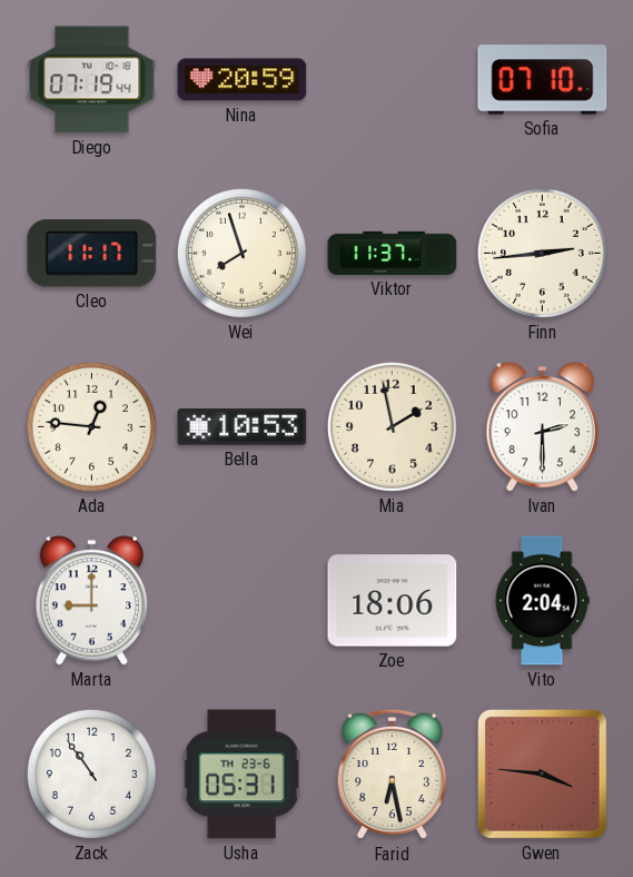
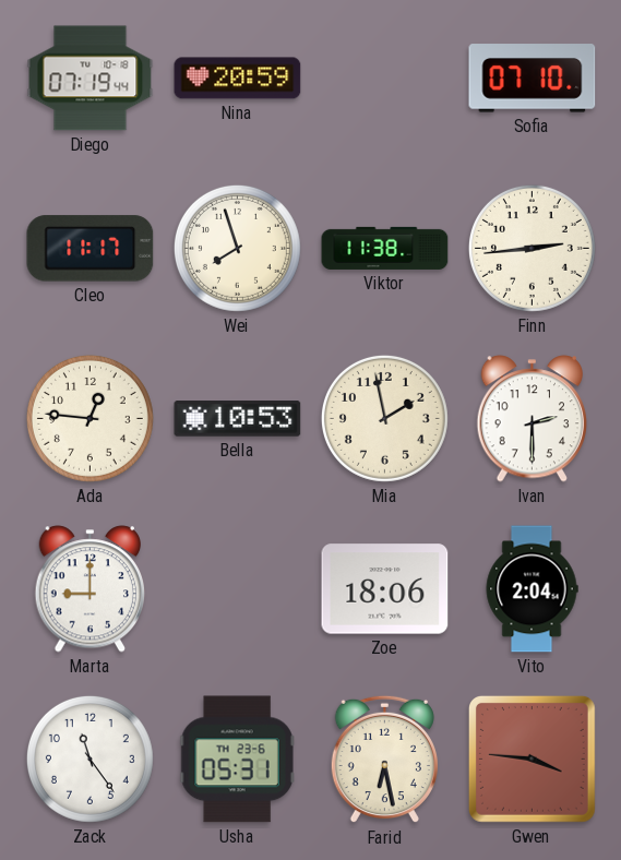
Viktor: 11:37 -> 11:38 (385, 248)
Zack: 10:54 -> 11:24 (89, 759)
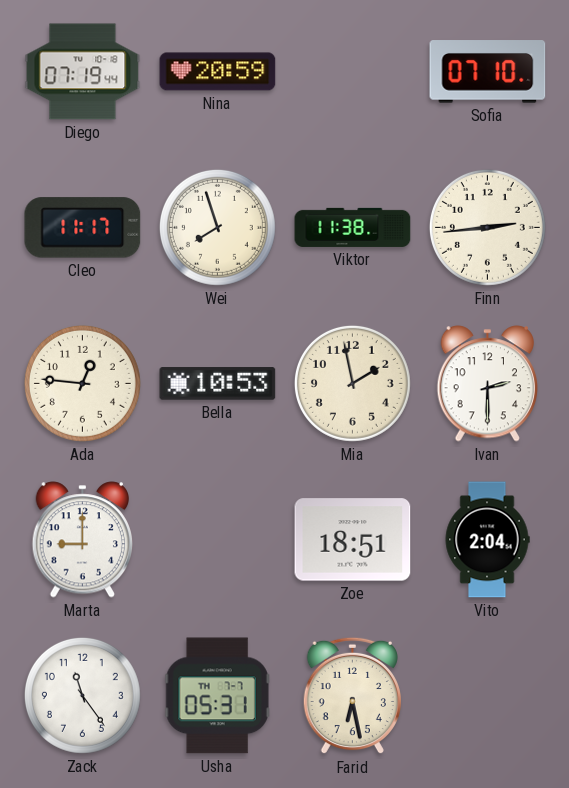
Zoe: 18:06 -> 18:51 (353, 540)
Usha date: TH 23-6 -> TH 7-7 (217, 696)
Gwen: 3:46 -> none (532, 759)
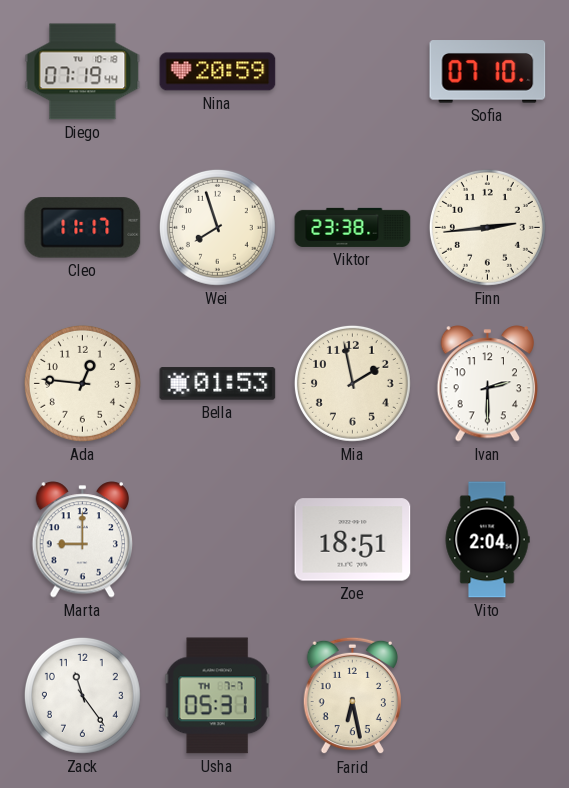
Viktor: 11:38 -> 23:38 (353, 227)
Bella: 10:53 -> 01:53 (218, 384)
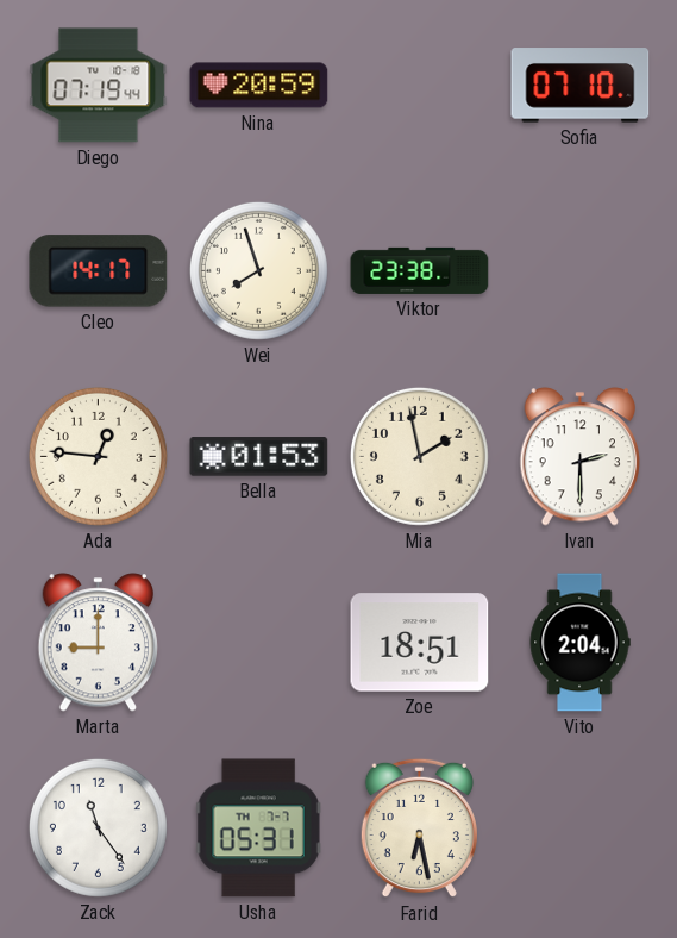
Cleo: 11:17 -> 14:17 (99, 271)
Finn: 2:44 -> none (487, 227)
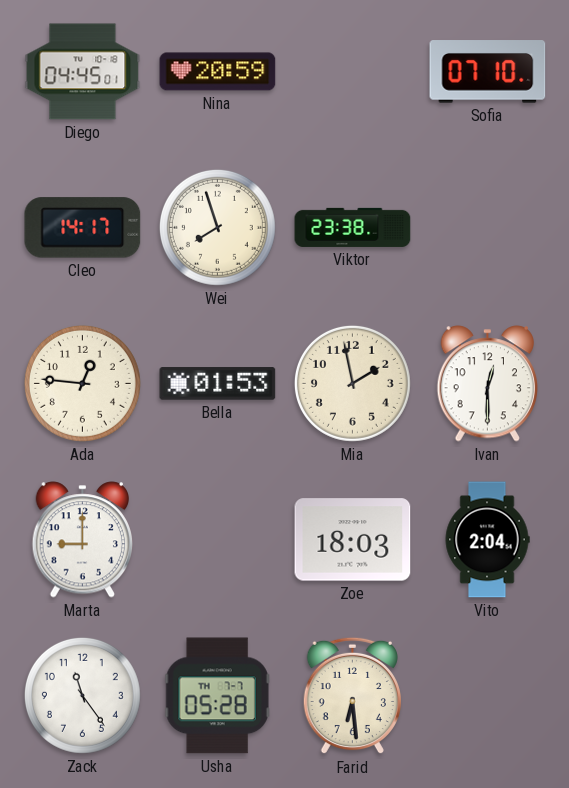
Diego: 07:19 -> 04:45 (83, 72)
Ivan: 2:30 -> 12:30 (487, 384)
Zoe: 18:51 -> 18:03 (353, 540)
Usha: 05:31 -> 05:28 (217, 696)
Farid: 6:28 -> 6:29 (352, 696)
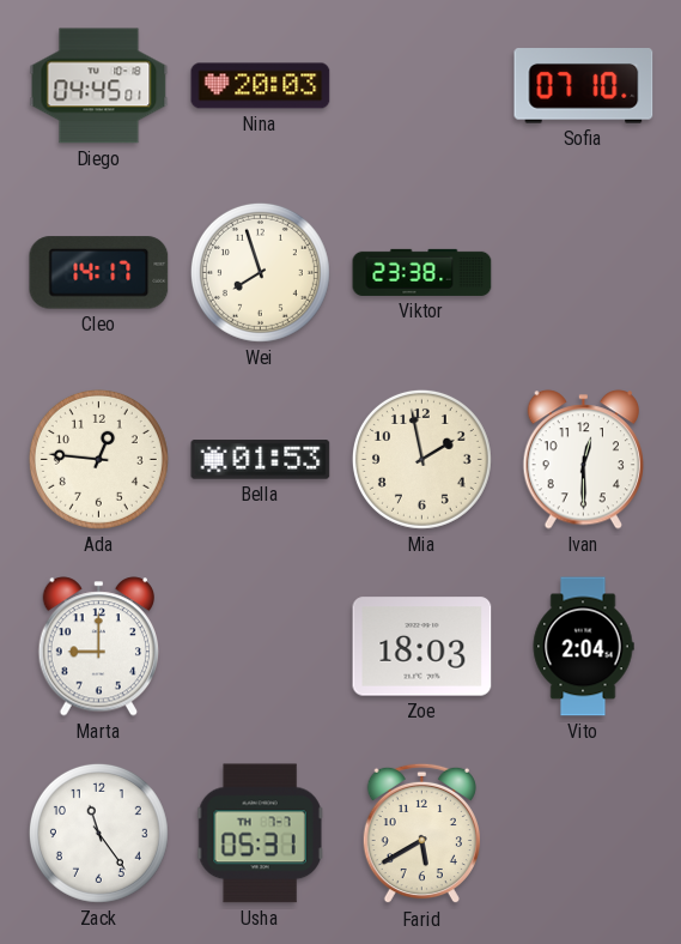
Nina: 20:59 -> 20:03 (261, 86)
Usha: 05:28 -> 05:31 (260, 834)
Farid: 6:29 -> 5:40 (421, 834)
